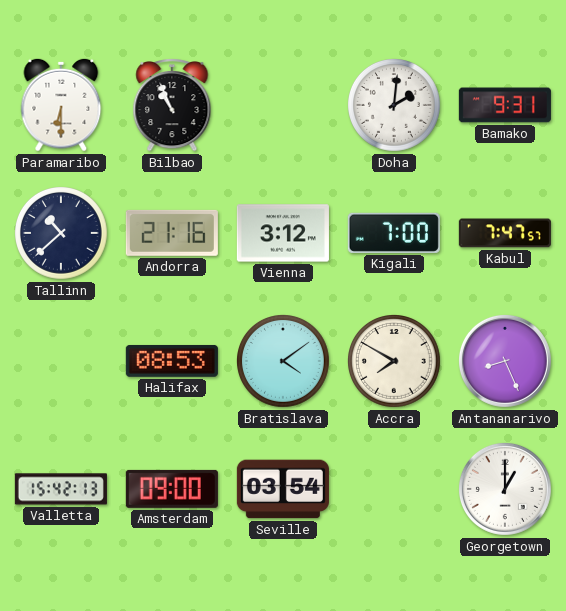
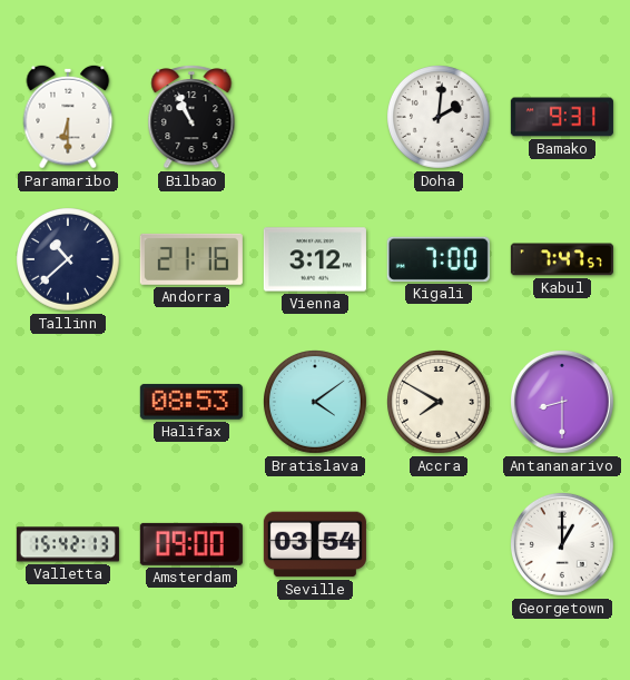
Antananarivo: 8:26 -> 8:30 (562, 402)
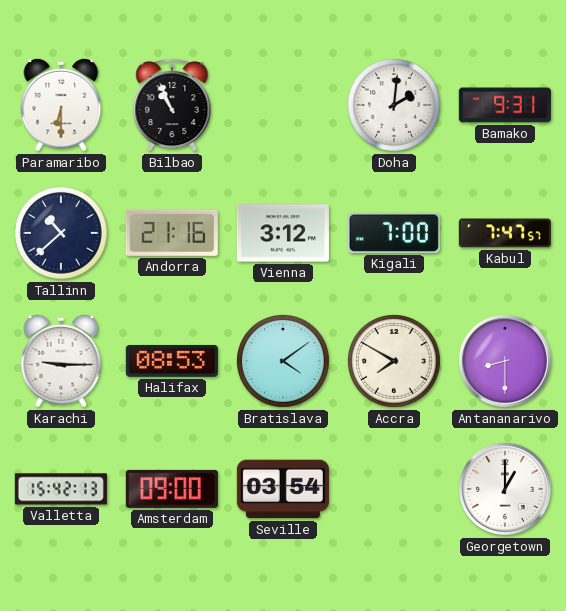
Karachi: none -> 9:15 (61, 361)
